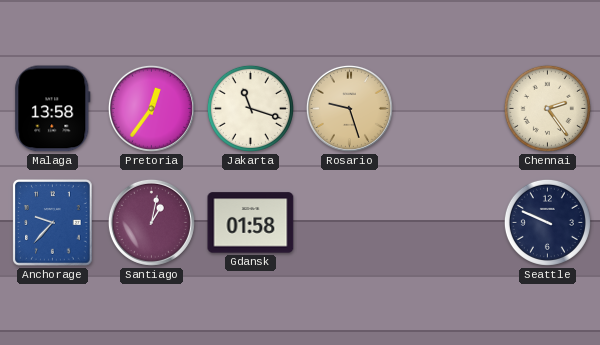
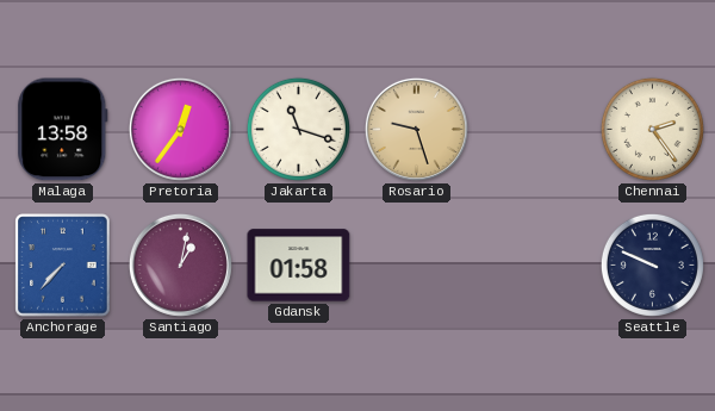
Anchorage: 9:37 -> 7:37 (63, 266)
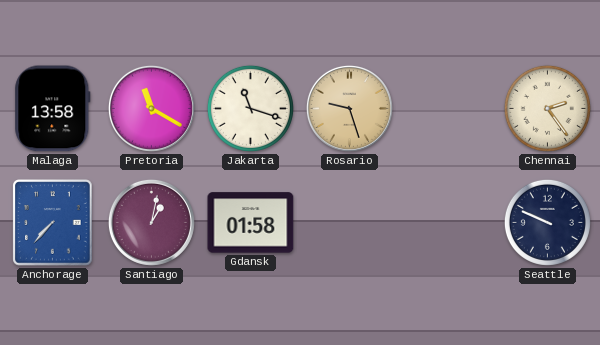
Pretoria: 12:36 -> 11:20 (151, 108)
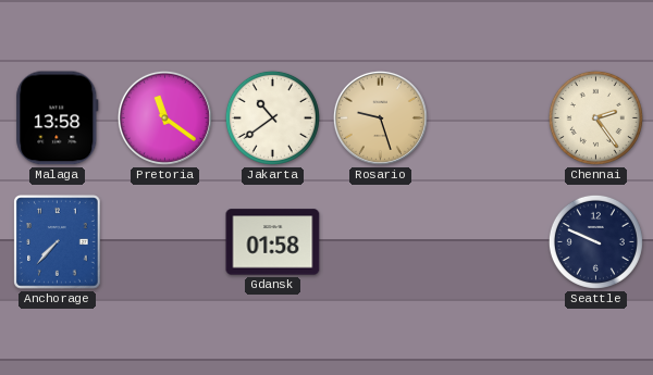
Pretoria: 11:20 -> 11:21 (164, 117)
Jakarta: 11:18 -> 10:39 (272, 117)
Santiago: 1:02 -> none (151, 222)
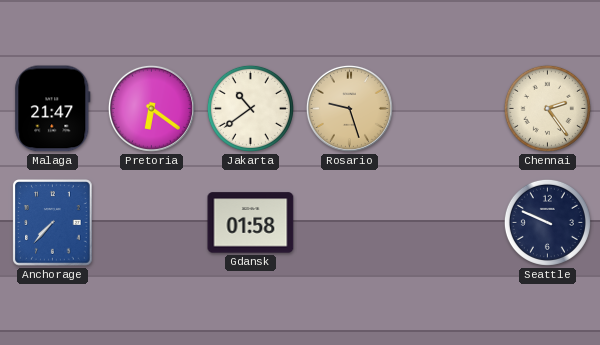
Malaga: 13:58 -> 21:47 (53, 109)
Pretoria: 11:21 -> 6:21 (151, 108)
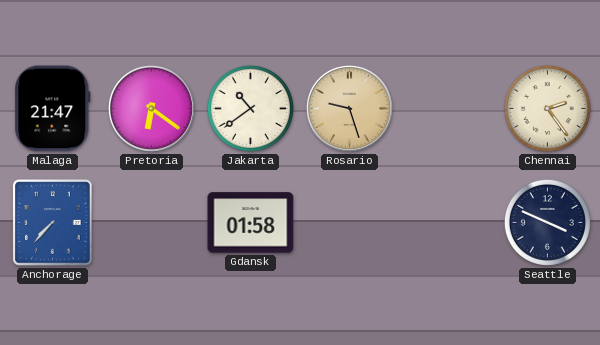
Seattle: 9:49 -> 3:49 (547, 222)
